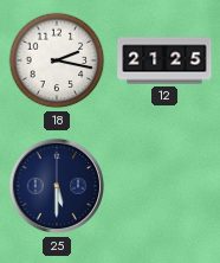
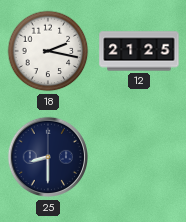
25: 5:30 -> 8:30 (48, 157)
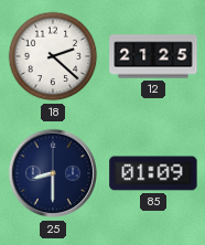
18: 2:17 -> 2:22 (53, 56)
85: none -> 01:09 (153, 173)
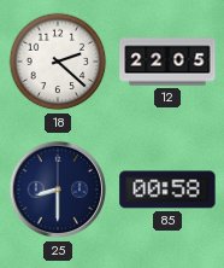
12: 21:25 -> 22:05 (167, 62)
85: 01:09 -> 00:58 (167, 190)
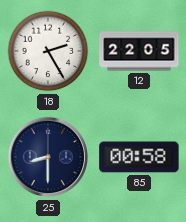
18: 2:22 -> 2:25 (48, 51)
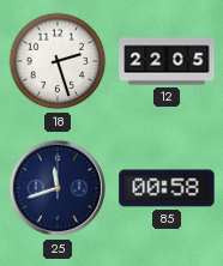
18: 2:25 -> 2:27 (58, 61)
25: 8:30 -> 11:42 (58, 188)
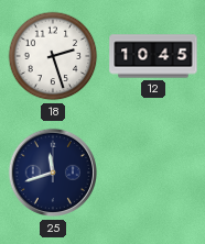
12: 22:05 -> 10:45 (153, 56)
85: 00:58 -> none (167, 188)
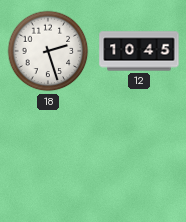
25: 11:42 -> none (53, 173)
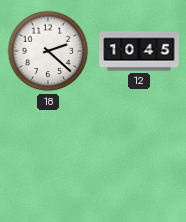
18: 2:27 -> 2:22 (48, 51)
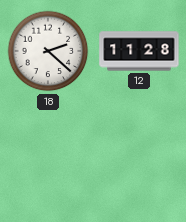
12: 10:45 -> 11:28 (139, 51)
